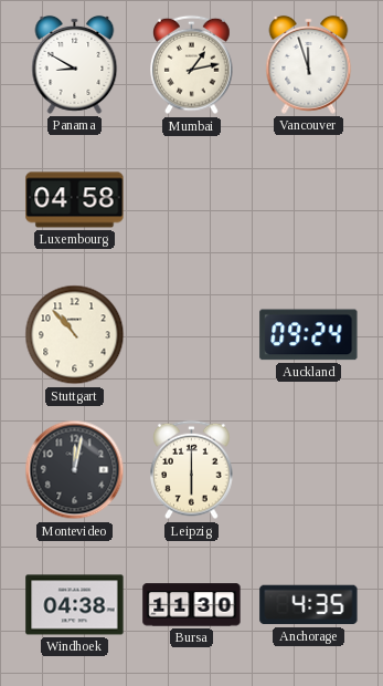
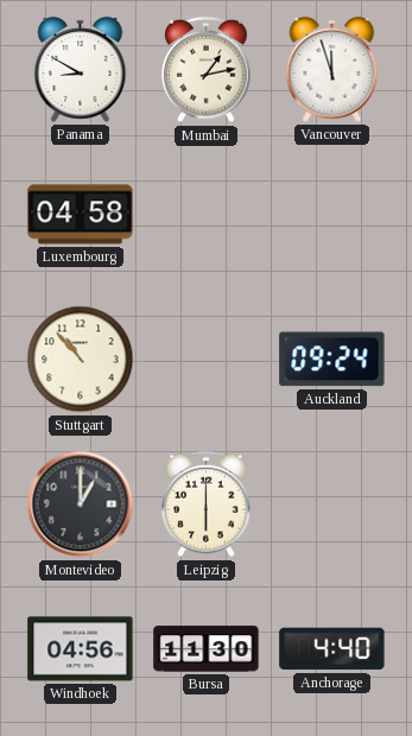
Montevideo: 12:02 -> 1:00 (81, 505)
Windhoek: 04:38 -> 04:56 (81, 649)
Anchorage: 4:35 -> 4:40 (332, 649)
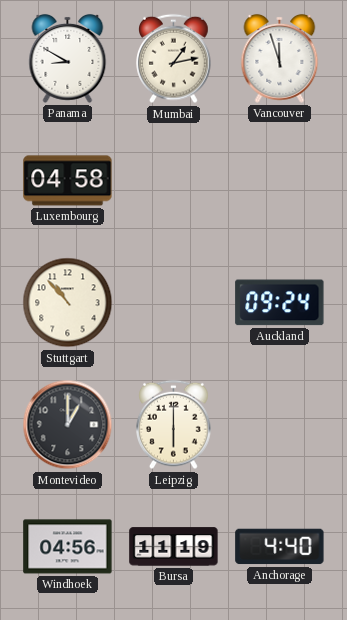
Bursa: 11:30 -> 11:19 (174, 547)
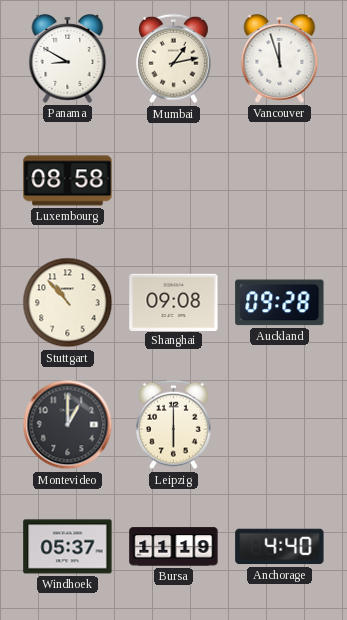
Luxembourg: 04:58 -> 08:58 (68, 181)
Shanghai: none -> 09:08 (174, 302)
Auckland: 09:24 -> 09:28 (280, 303)
Windhoek: 04:56 -> 05:37 (68, 547)
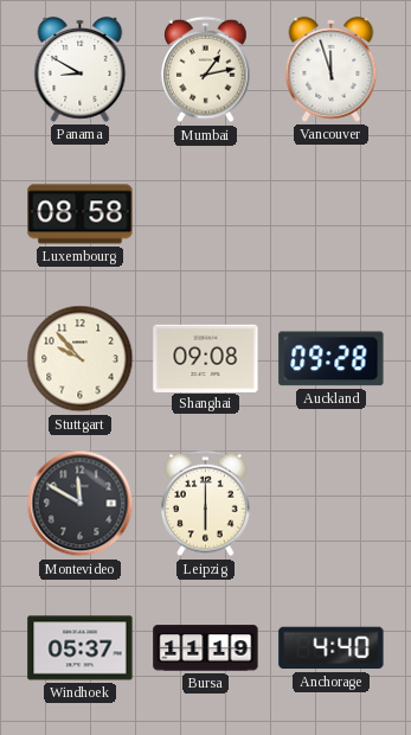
Stuttgart: 10:53 -> 9:53 (81, 359)
Montevideo: 1:00 -> 11:50 (81, 504)
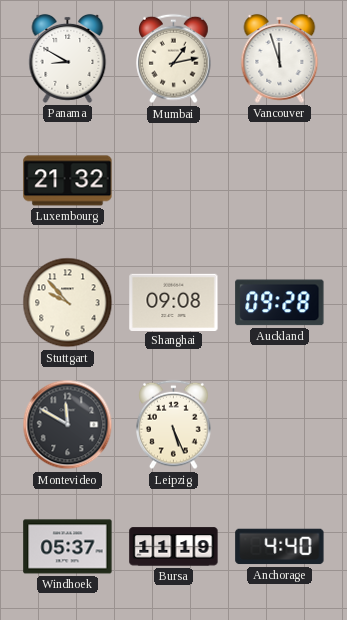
Luxembourg: 08:58 -> 21:32 (68, 181)
Leipzig: 6:00 -> 5:26 (174, 425)
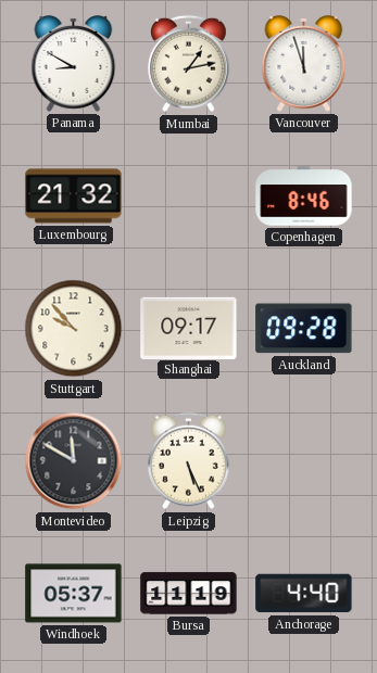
Copenhagen: none -> 8:46 (304, 196)
Shanghai: 09:08 -> 09:17 (189, 328)
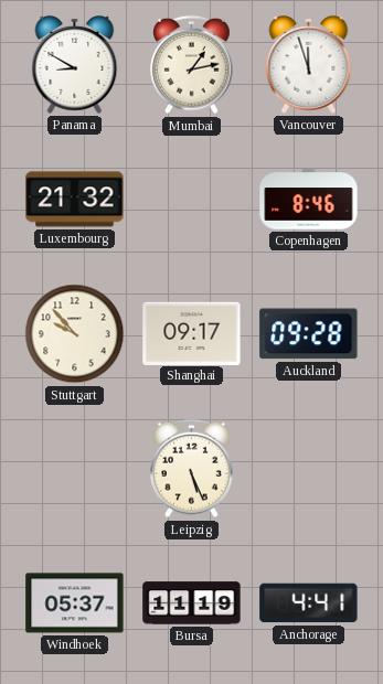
Montevideo: 11:50 -> none (74, 461)
Anchorage: 4:40 -> 4:41 (309, 603)
